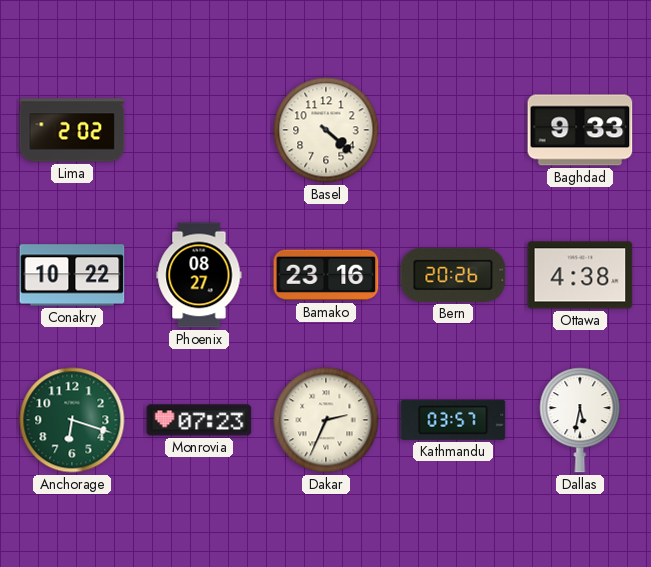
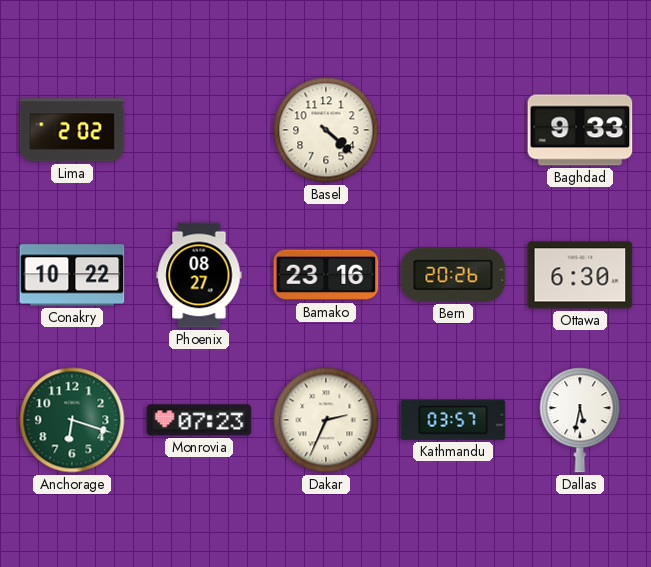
Ottawa: 4:38 -> 6:30 (580, 275)
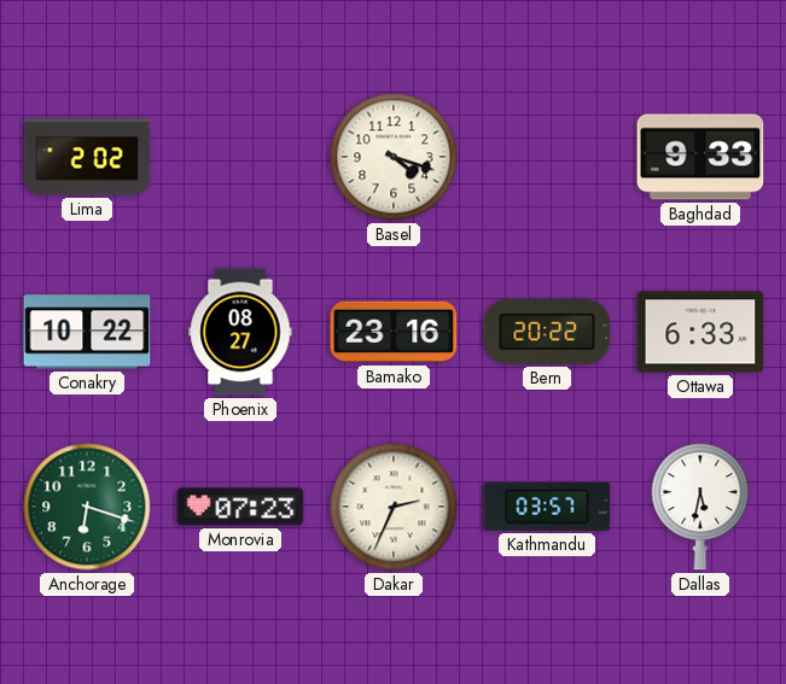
Basel: 4:22 -> 4:18 (394, 157)
Bern: 20:26 -> 20:22 (547, 332)
Ottawa: 6:30 -> 6:33 (700, 332)
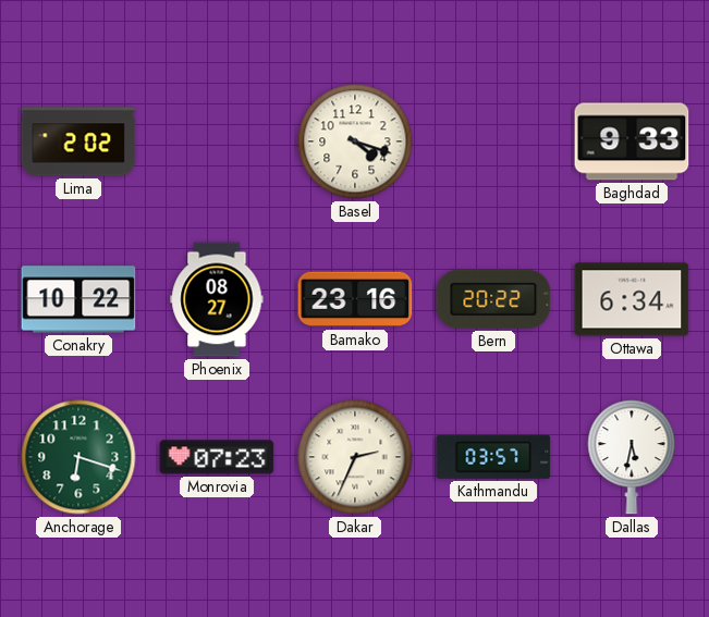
Ottawa: 6:33 -> 6:34 (632, 299)
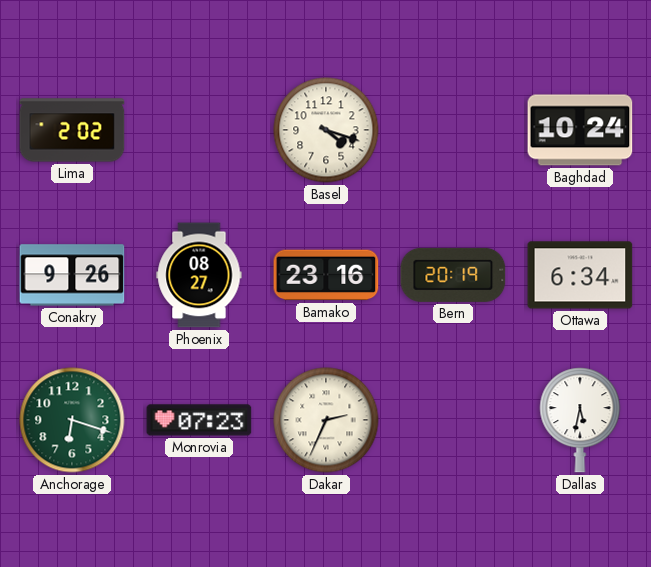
Baghdad: 9:33 -> 10:24 (580, 130)
Conakry: 10:22 -> 9:26 (72, 275)
Bern: 20:22 -> 20:19 (453, 275)
Kathmandu: 03:57 -> none (493, 457)
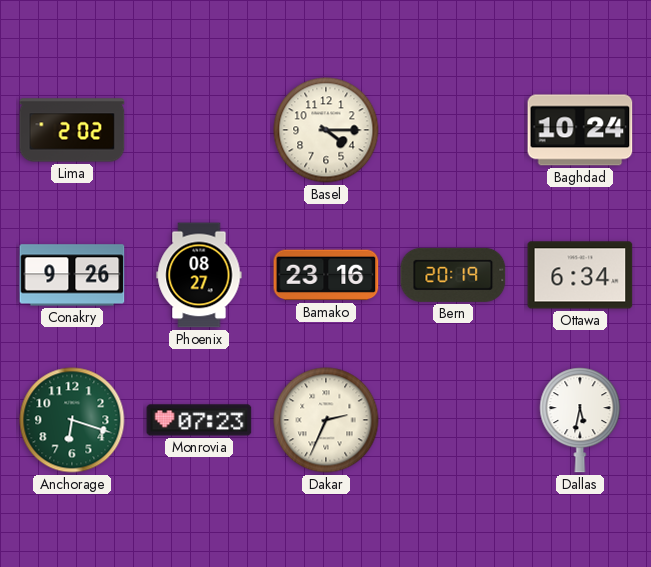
Basel: 4:18 -> 4:15 (326, 130)
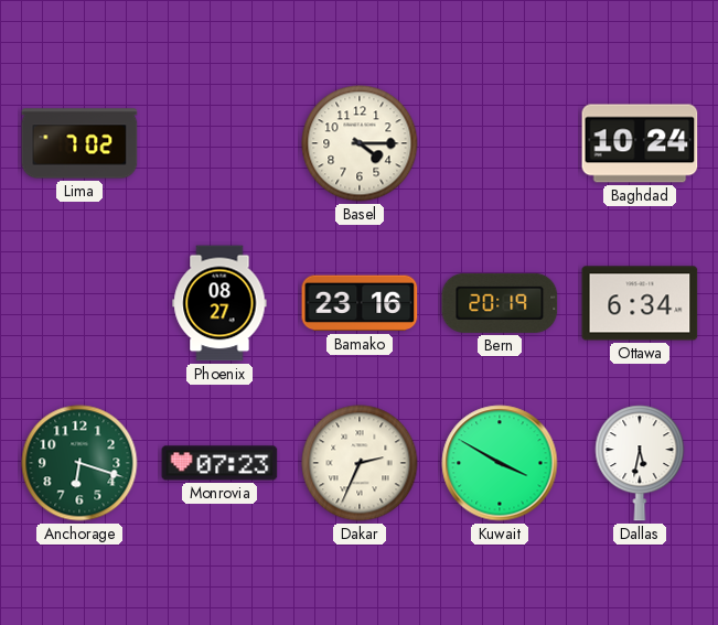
Lima: 2:02 -> 7:02 (79, 143)
Conakry: 9:26 -> none (72, 275)
Kuwait: none -> 3:50 (500, 463)
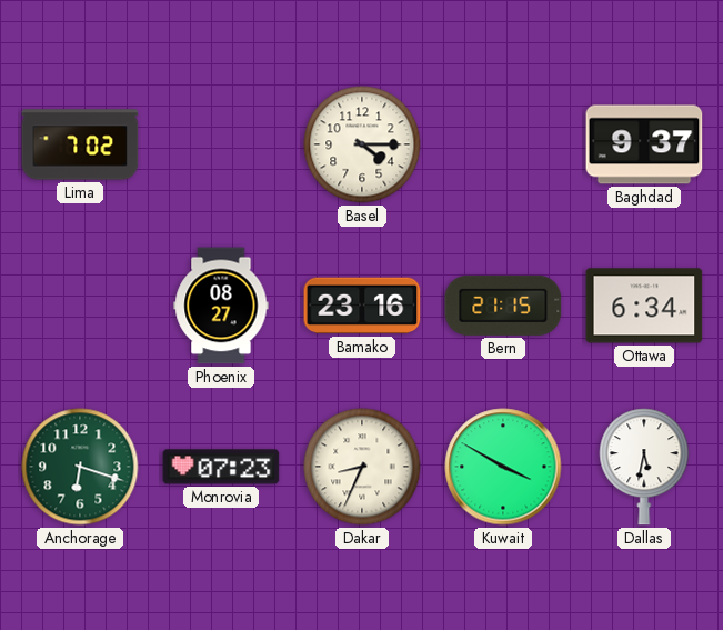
Baghdad: 10:24 -> 9:37 (644, 144)
Bern: 20:19 -> 21:15 (503, 306)
Dakar: 2:34 -> 8:34 (362, 467)
